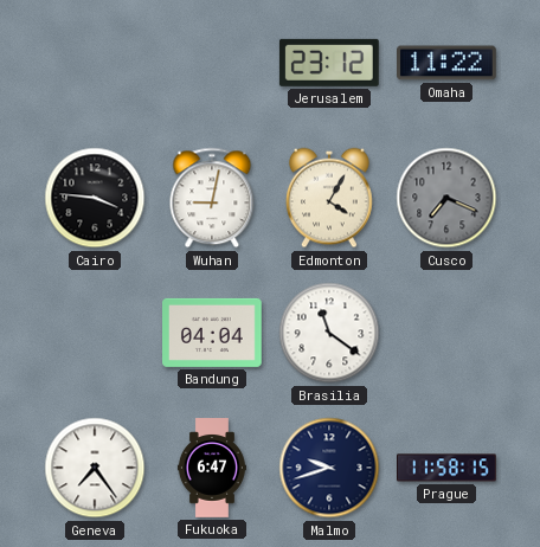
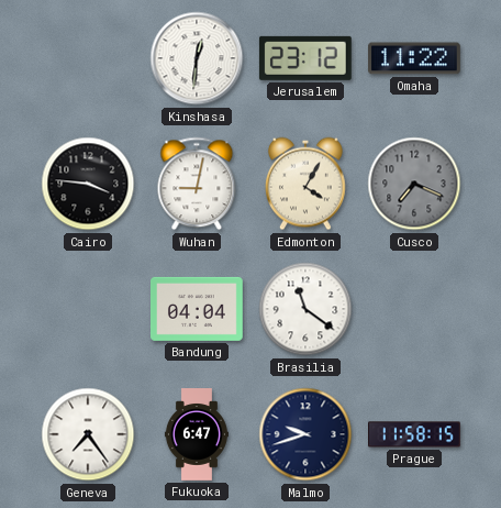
Kinshasa: none -> 12:31 (197, 58)
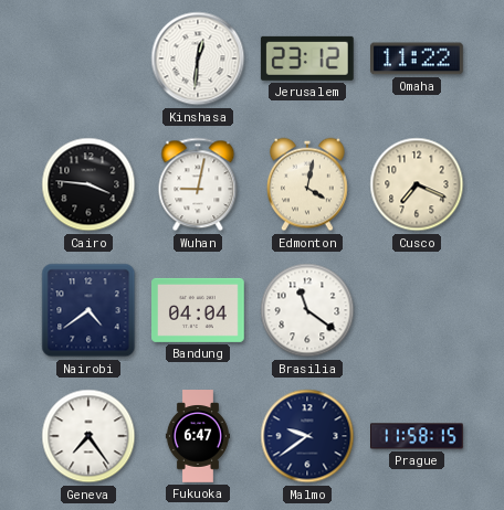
Edmonton: 4:05 -> 4:02 (308, 184)
Cusco dial: grey -> cream (417, 184)
Nairobi: none -> 4:39 (88, 310)
Malmo: 9:42 -> 9:39 (307, 436)
